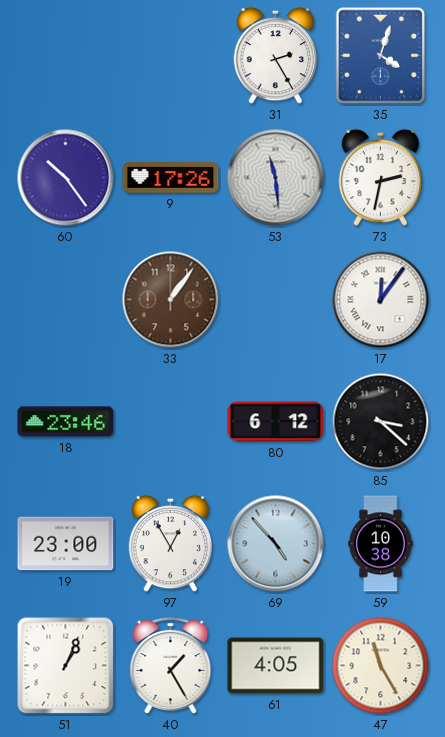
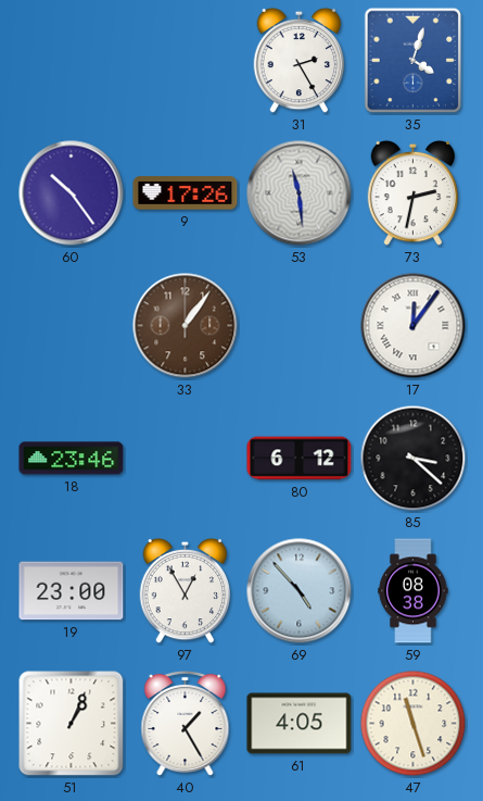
59: 10:38 -> 08:38 (414, 591)
47: 11:25 -> 11:27 (414, 724)
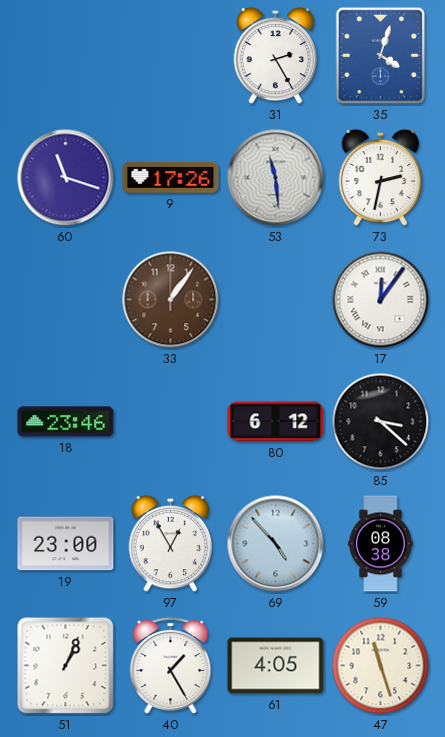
60: 10:24 -> 11:18 (66, 178)
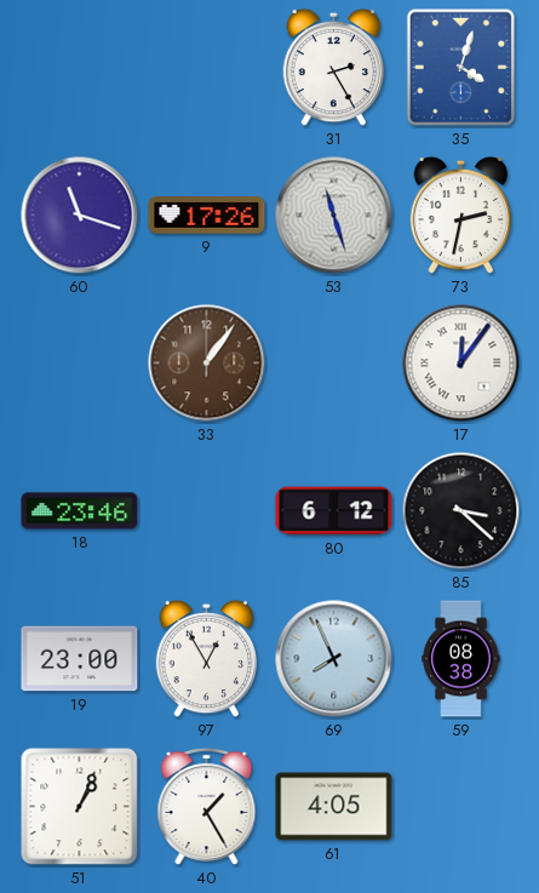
53: 11:29 -> 11:27 (334, 216)
69: 4:53 -> 7:56 (334, 659)
47: 11:27 -> none (381, 666)
